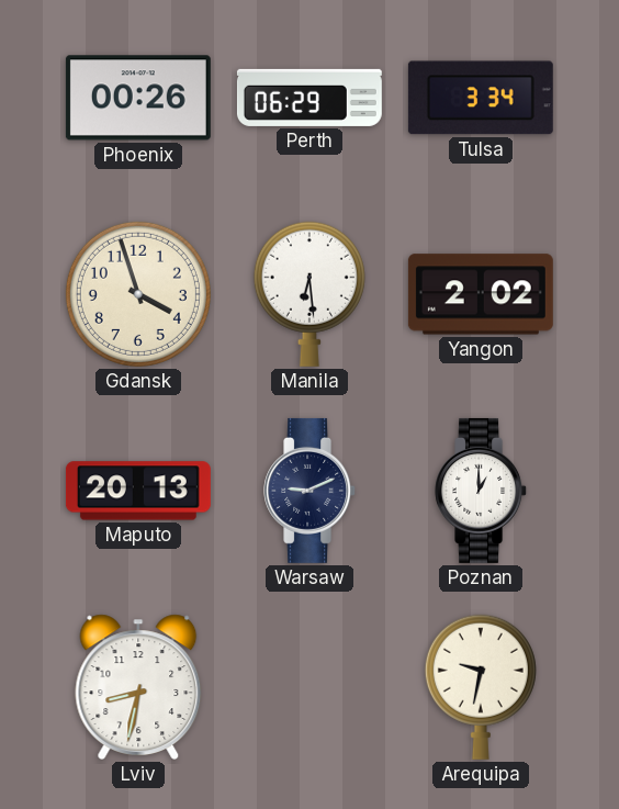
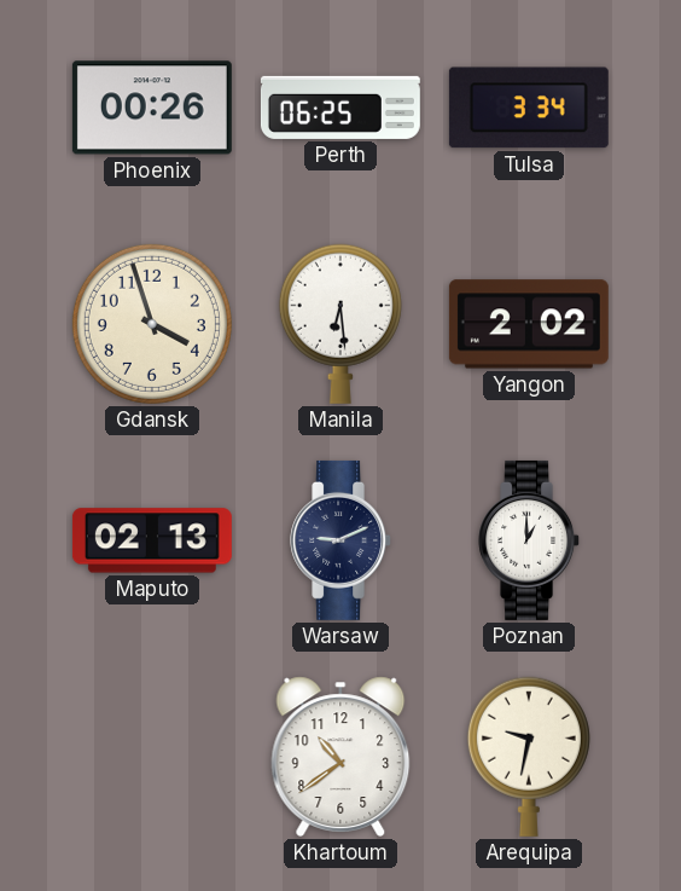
Perth: 06:29 -> 06:25 (340, 108)
Maputo: 20:13 -> 02:13 (152, 540)
Lviv: 8:32 -> none (138, 687)
Khartoum: none -> 10:39 (340, 757)
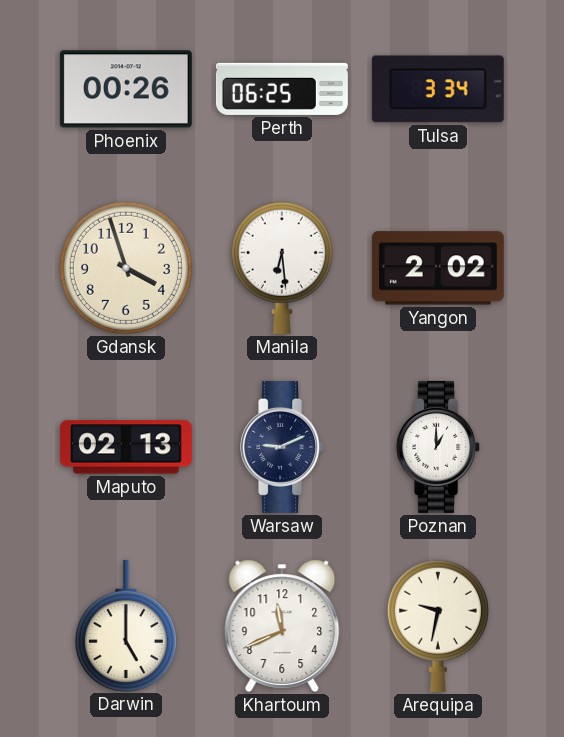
Darwin: none -> 5:00 (126, 625)
Khartoum: 10:39 -> 11:41 (282, 626)
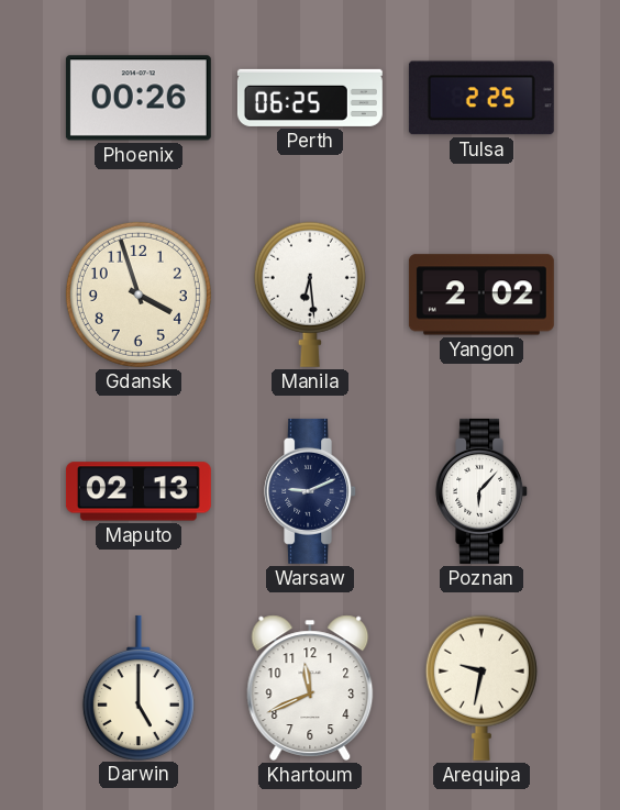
Tulsa: 3:34 -> 2:25 (481, 98)
Poznan: 1:00 -> 6:07 (483, 491)
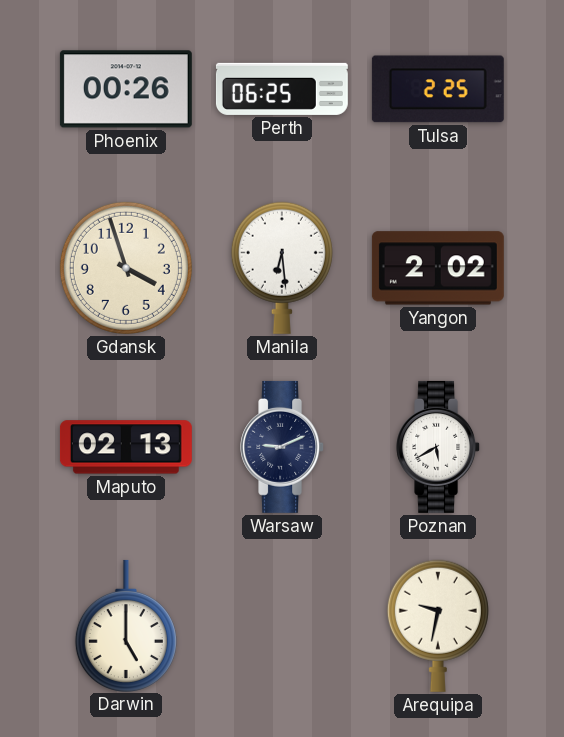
Poznan: 6:07 -> 5:40 (439, 447)
Khartoum: 11:41 -> none (310, 688)
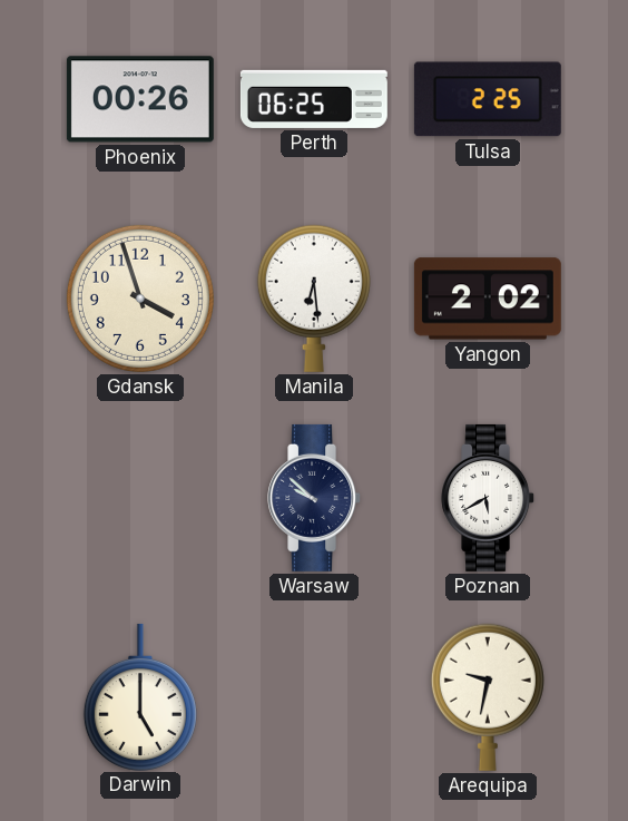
Maputo: 02:13 -> none (126, 447)
Warsaw: 9:11 -> 9:52 (315, 498)
